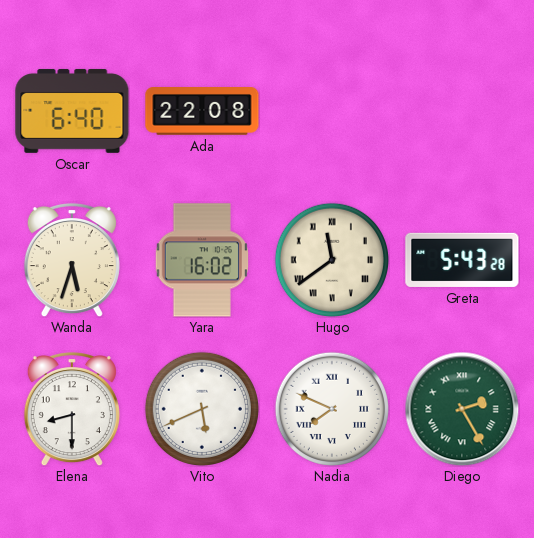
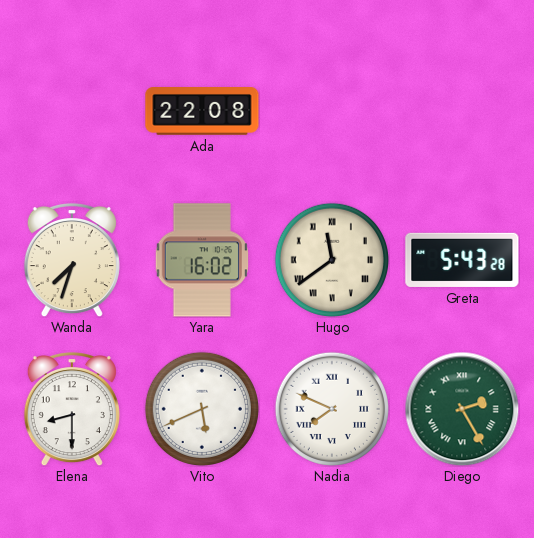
Oscar: 6:40 -> none (72, 111)
Wanda: 5:33 -> 7:33 (72, 261)
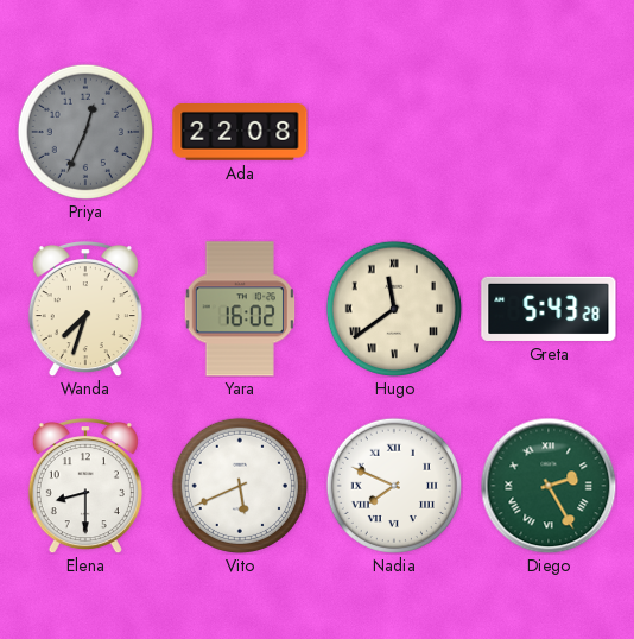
Priya: none -> 12:34 (85, 132)
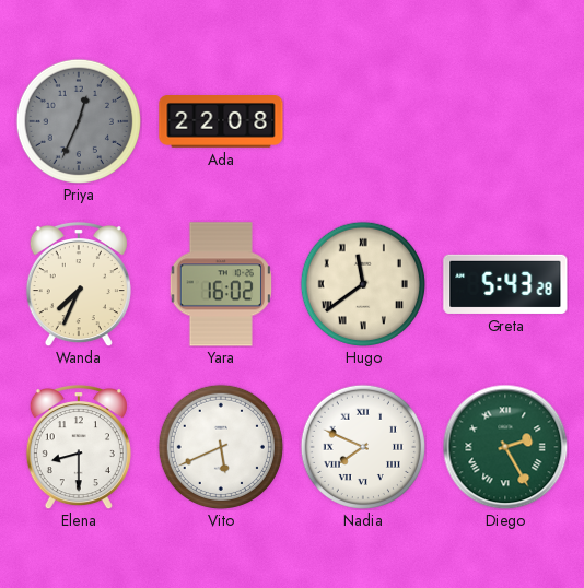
Wanda: 7:33 -> 7:34 (79, 285)
